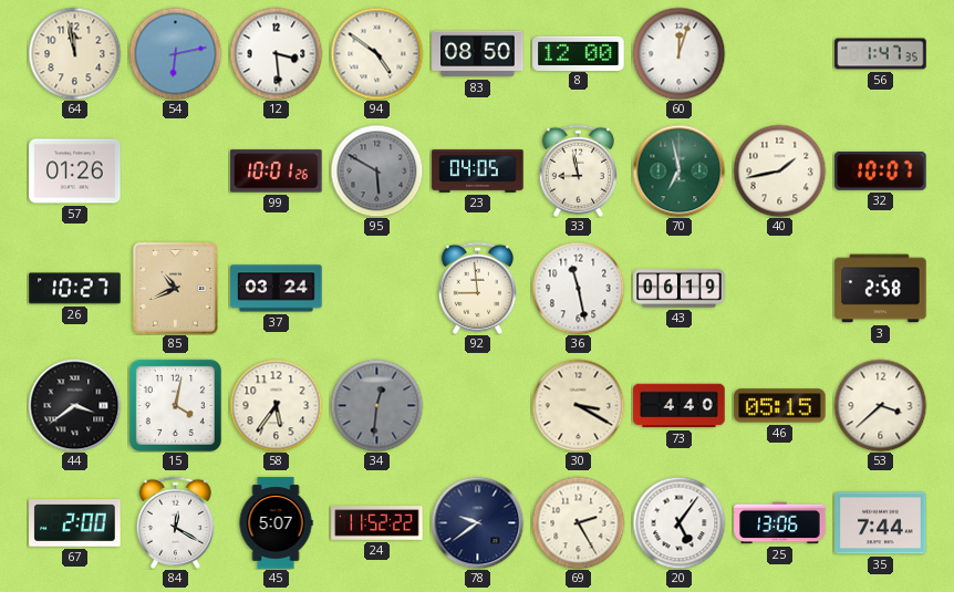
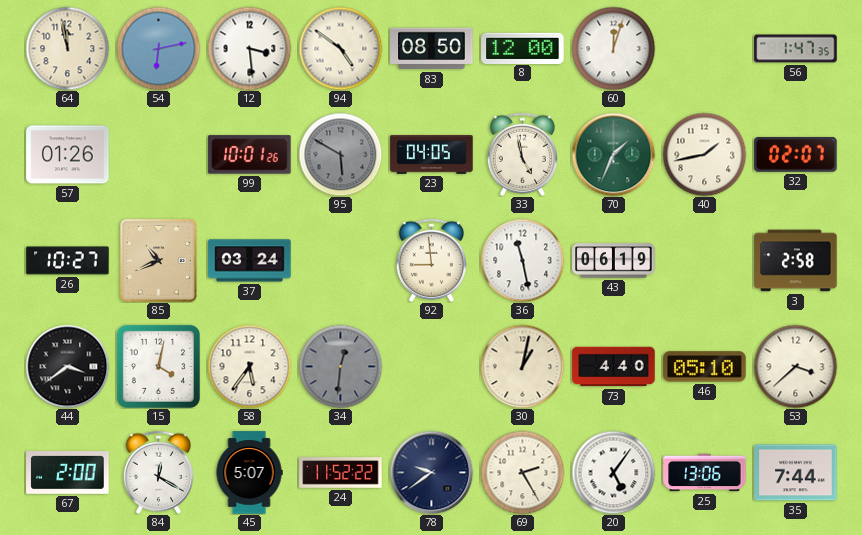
33: 8:58 -> 4:58 (522, 154)
70: 6:58 -> 1:34 (613, 154)
32: 10:07 -> 02:07 (796, 154)
30: 3:20 -> 1:02 (522, 366)
46: 05:15 -> 05:10 (705, 367)
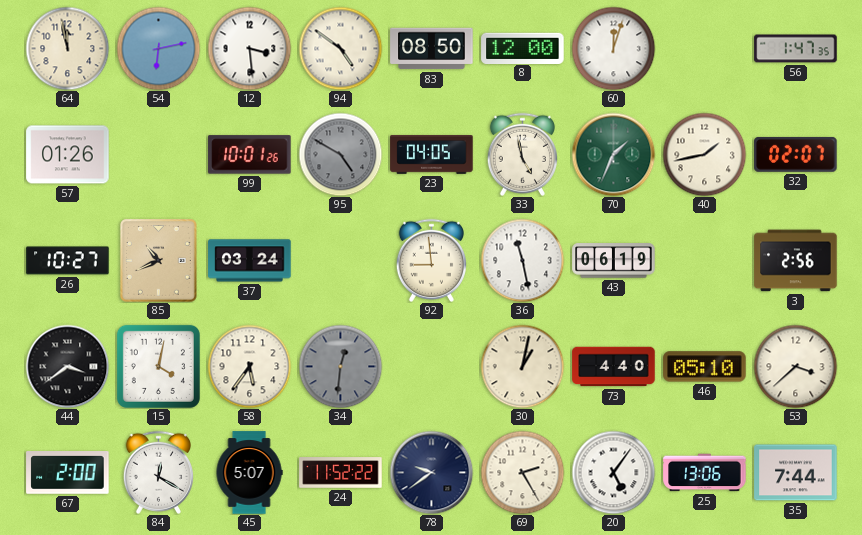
95: 5:50 -> 4:50 (340, 154)
3: 2:58 -> 2:56 (796, 261)
